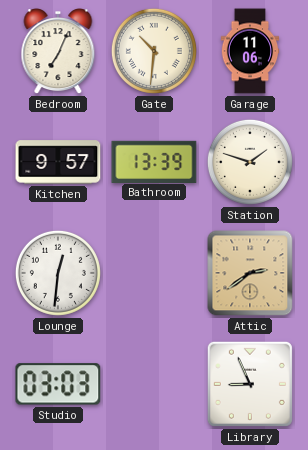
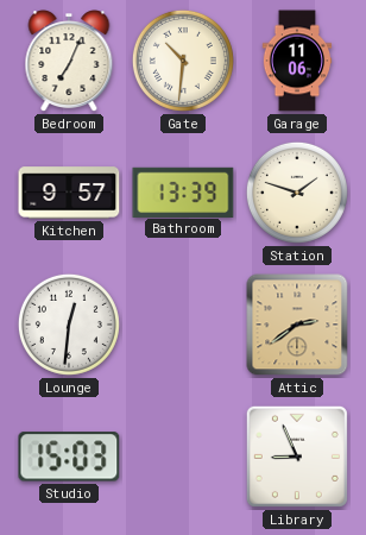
Studio: 03:03 -> 15:03 (69, 457)
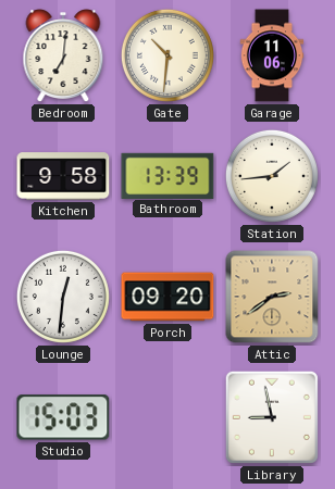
Bedroom: 7:04 -> 7:01 (63, 57)
Kitchen: 9:57 -> 9:58 (63, 176)
Station: 1:48 -> 1:44 (272, 176)
Porch: none -> 09:20 (167, 297)
Library: 8:56 -> 8:58 (272, 417)
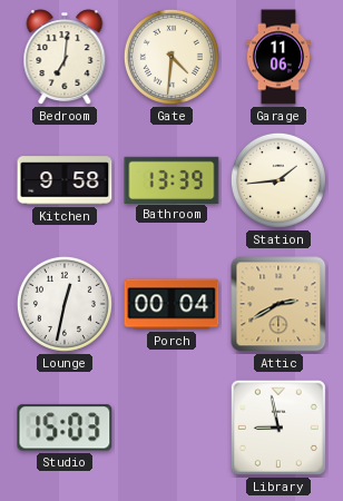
Gate: 10:31 -> 4:31 (171, 57)
Lounge: 12:31 -> 12:32 (65, 304)
Porch: 09:20 -> 00:04 (171, 304)
Attic: 2:39 -> 2:40 (278, 304)
